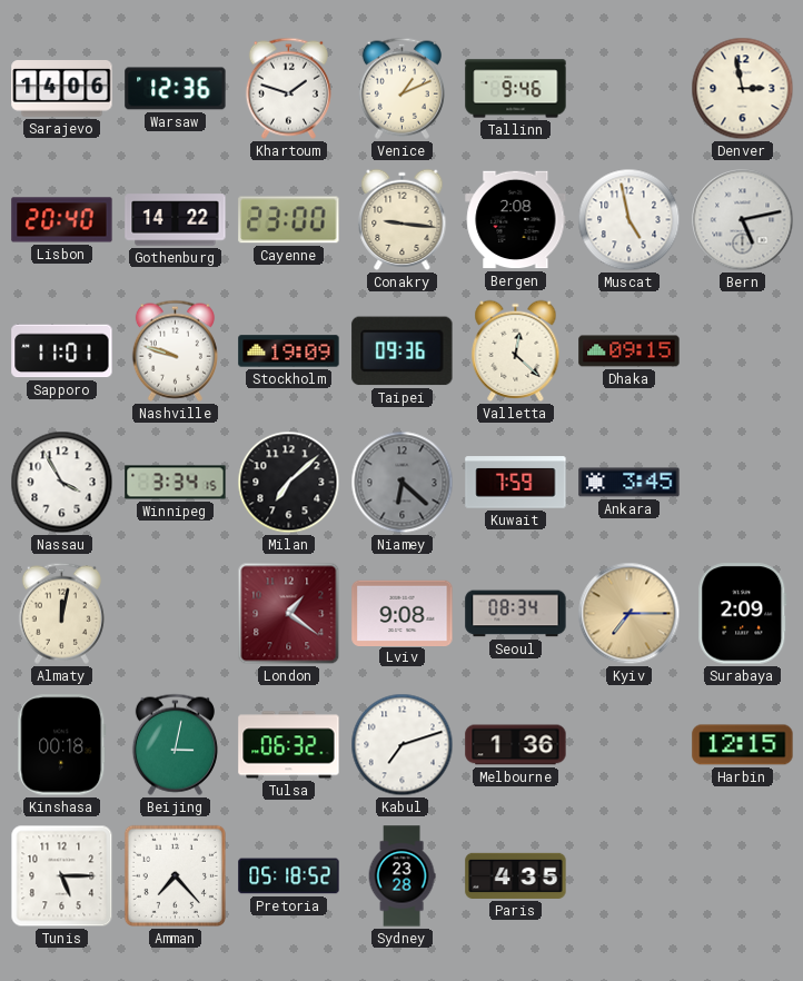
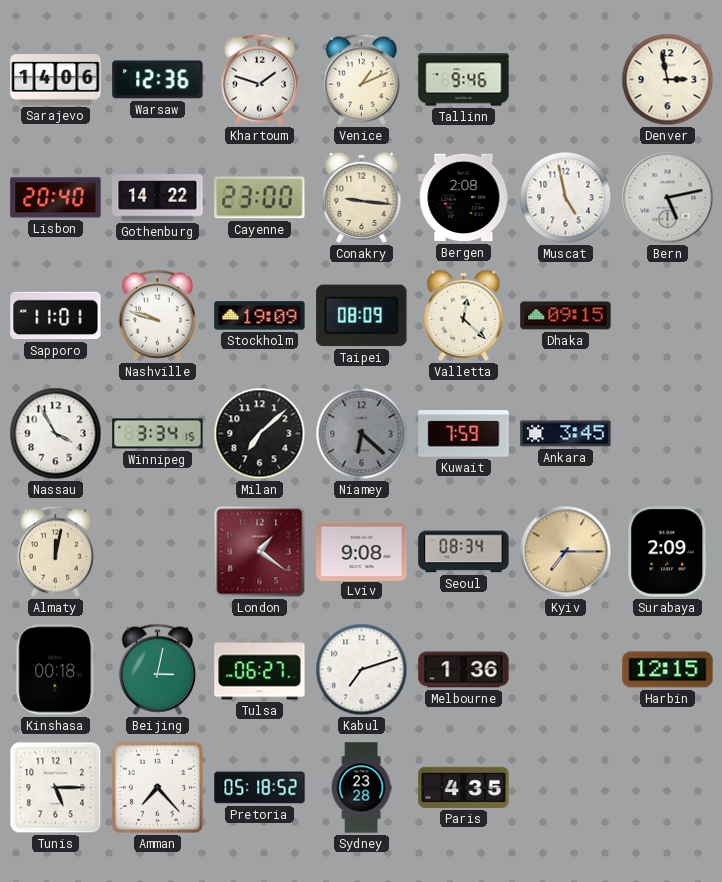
Taipei: 09:36 -> 08:09 (362, 316)
Tulsa: 06:32 -> 06:27 (260, 670)
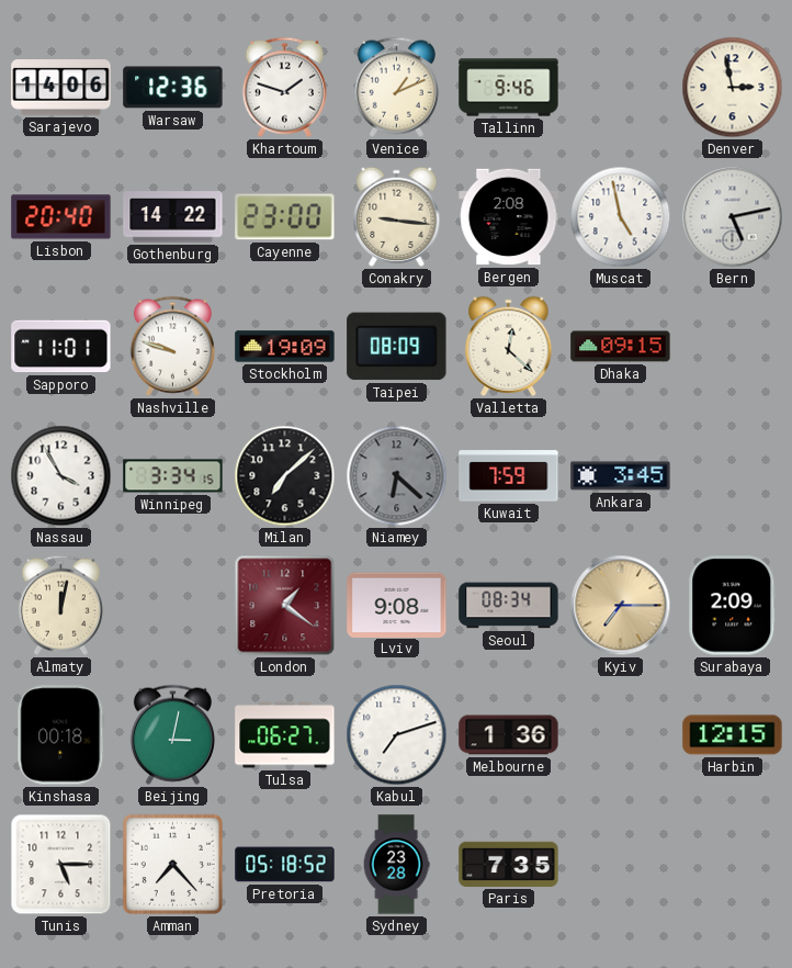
Paris: 4:35 -> 7:35 (509, 864)
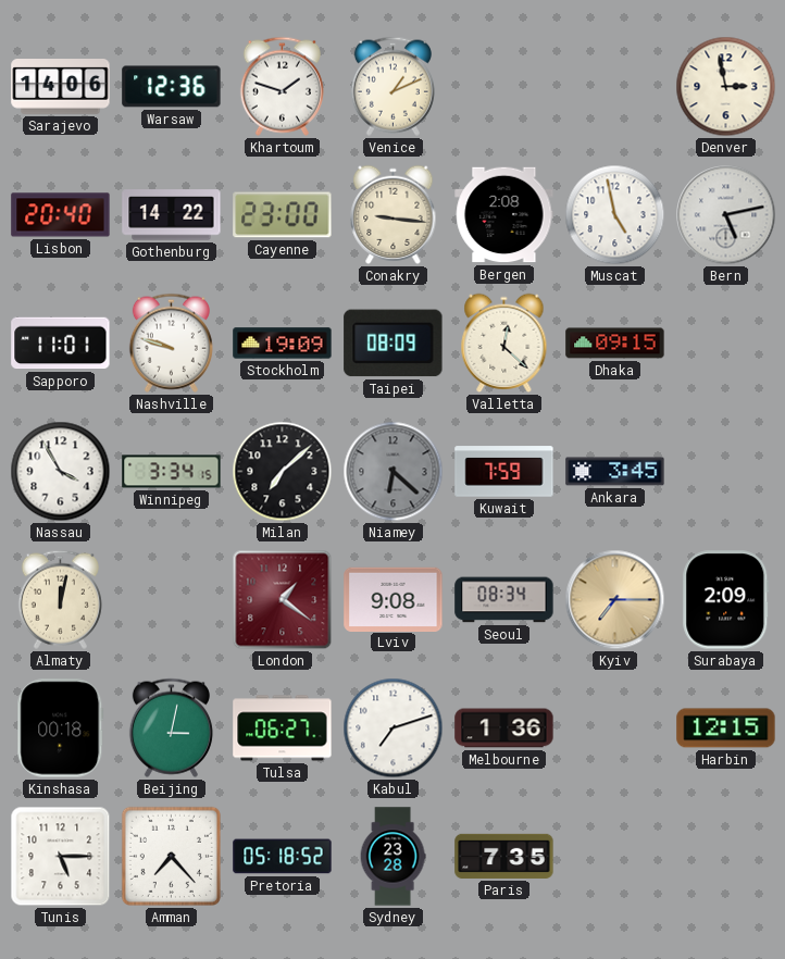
Tallinn: 9:46 -> none (509, 88)
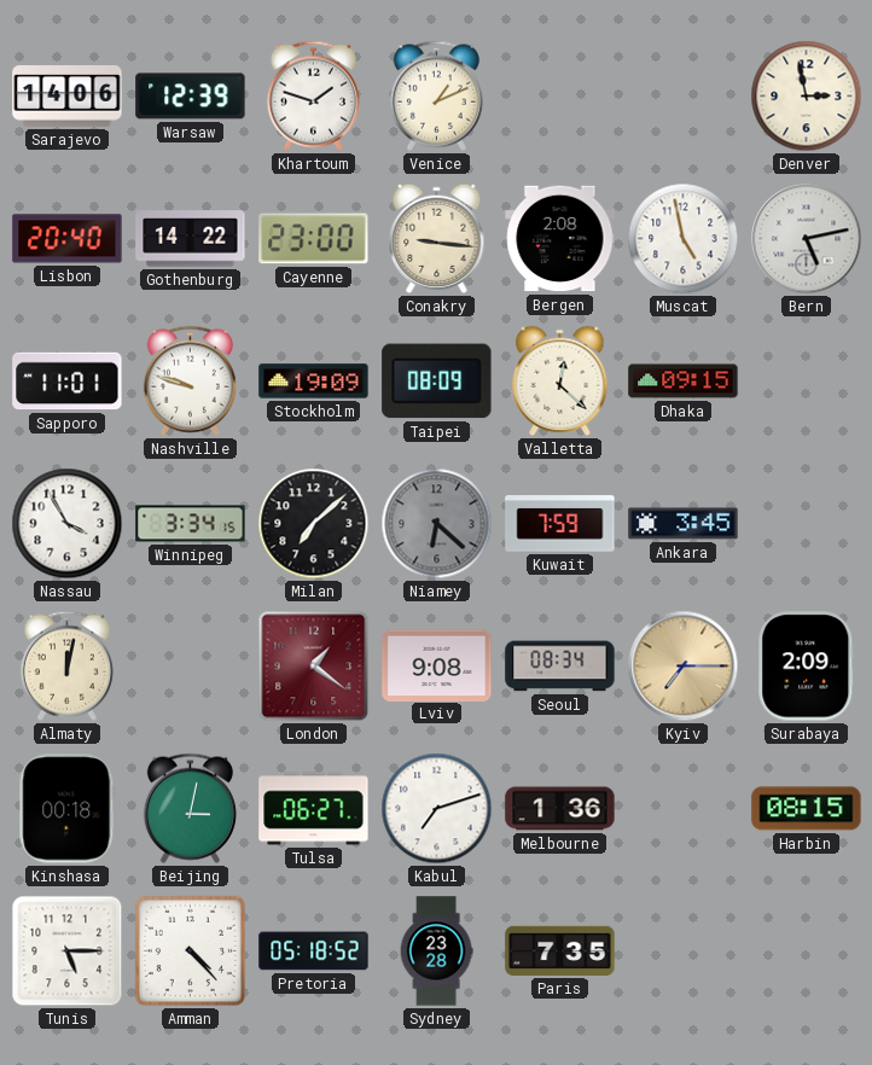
Warsaw: 12:36 -> 12:39 (191, 97)
Harbin: 12:15 -> 08:15 (807, 809)
Amman: 7:23 -> 4:23 (190, 950)
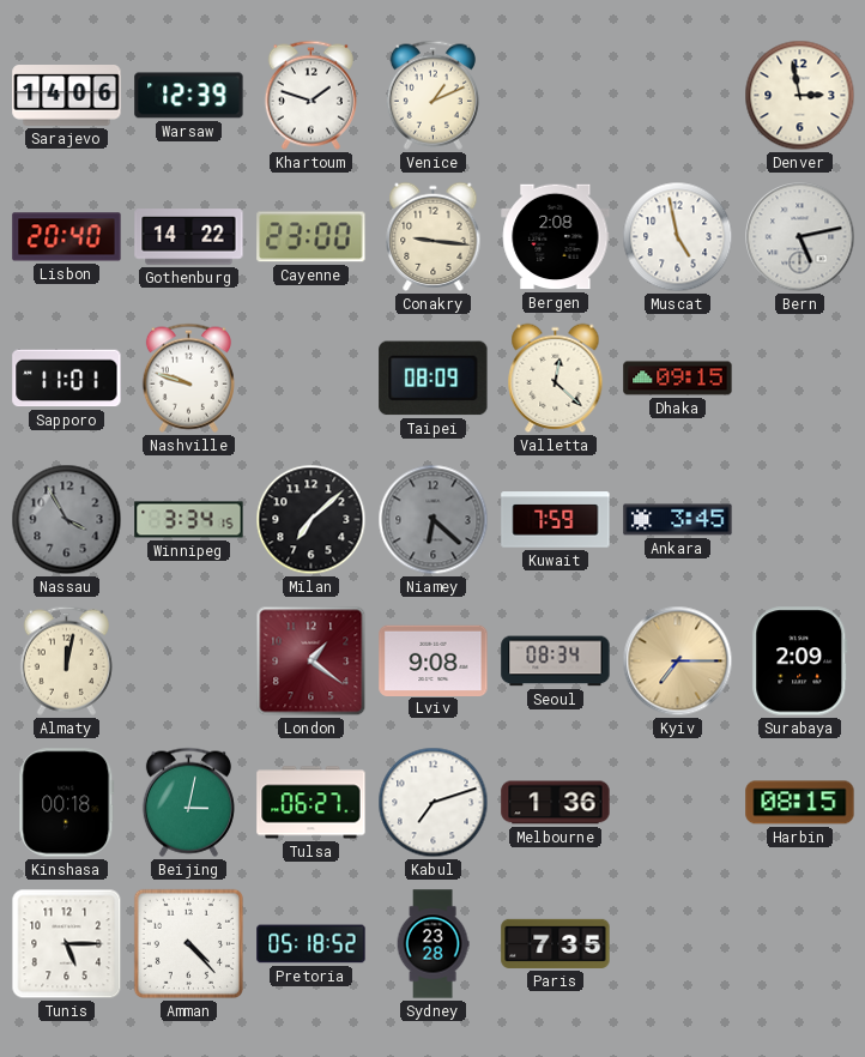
Stockholm: 19:09 -> none (314, 382)
Nassau dial: white -> grey (67, 520)
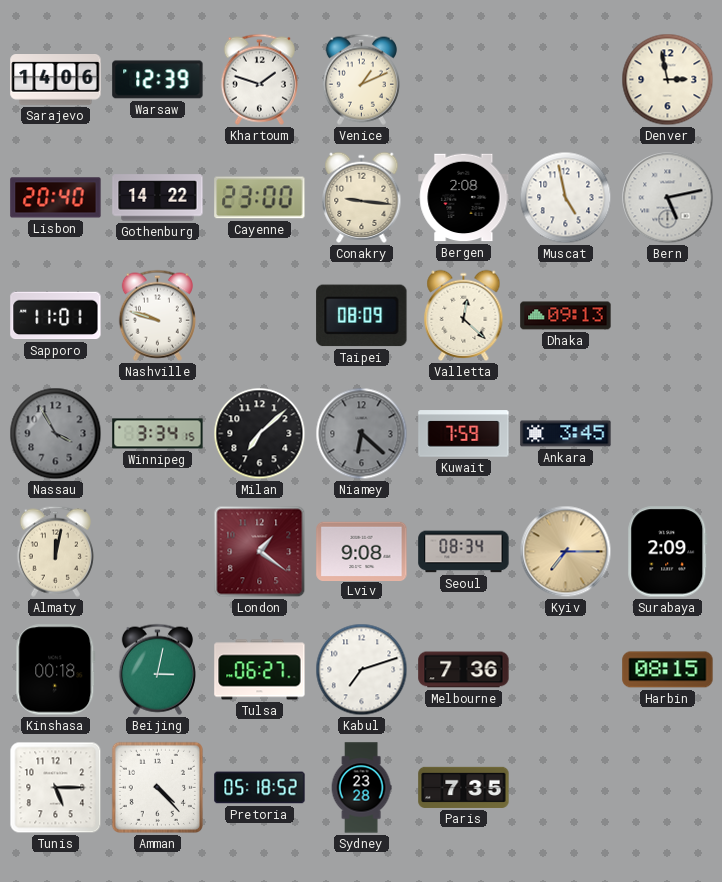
Dhaka: 09:15 -> 09:13 (566, 316)
Melbourne: 1:36 -> 7:36 (464, 670)
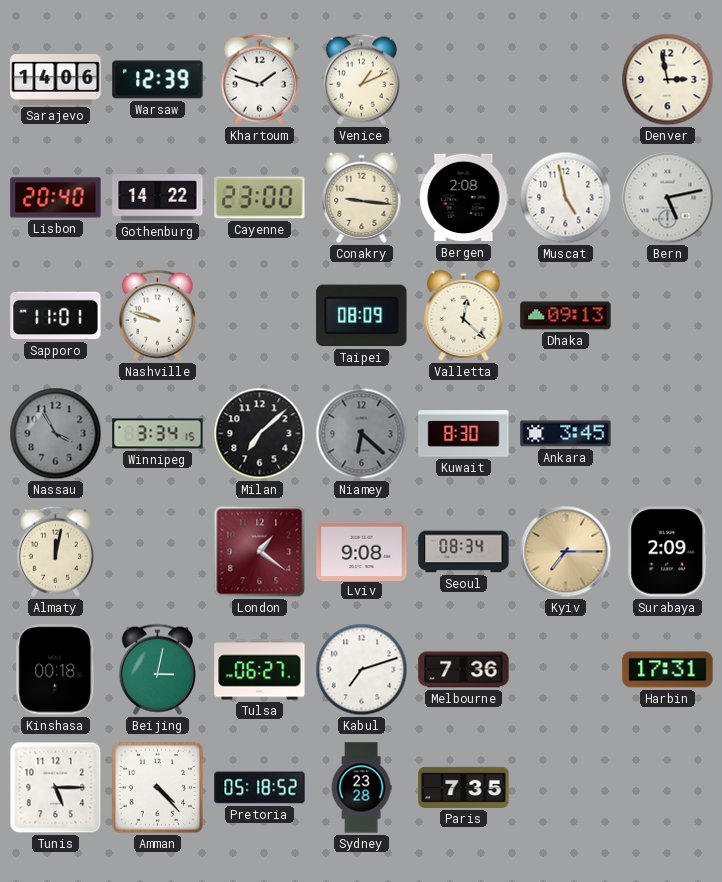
Kuwait: 7:59 -> 8:30 (464, 434)
Harbin: 08:15 -> 17:31 (668, 670)
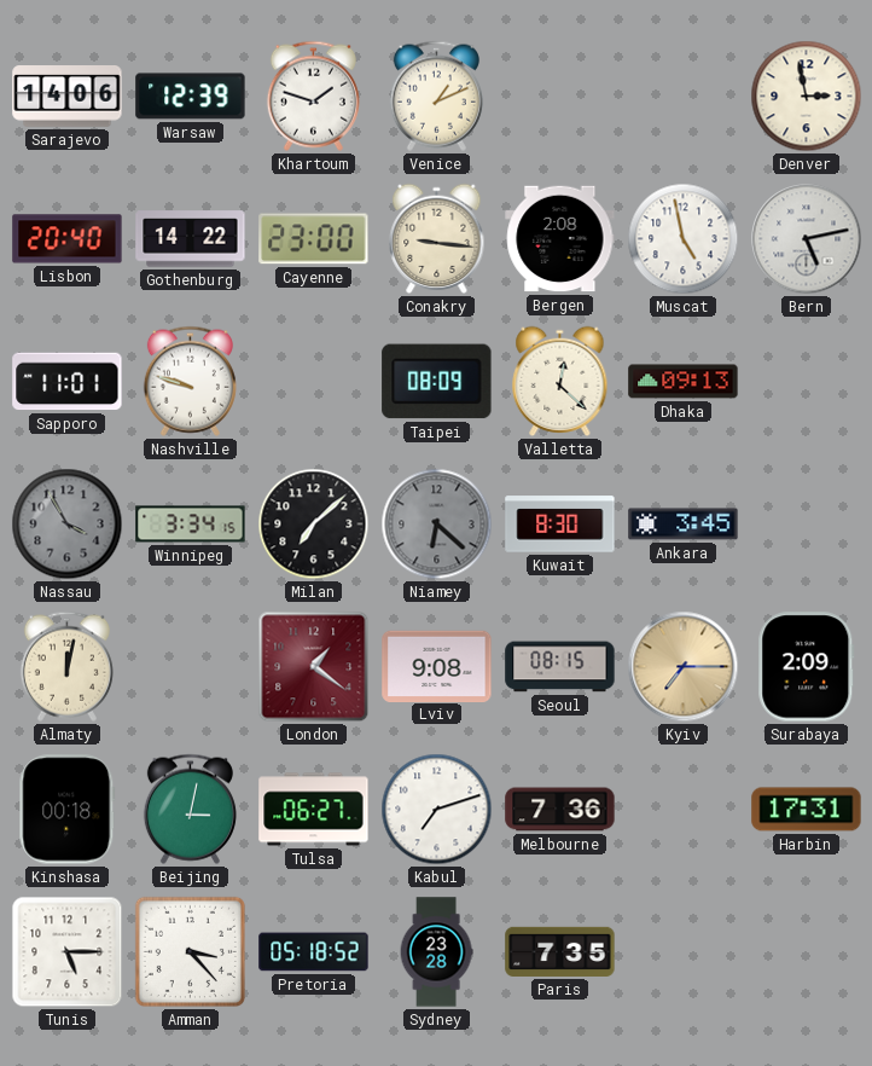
Seoul: 08:34 -> 08:15 (560, 667)
Amman: 4:23 -> 3:23 (190, 951)
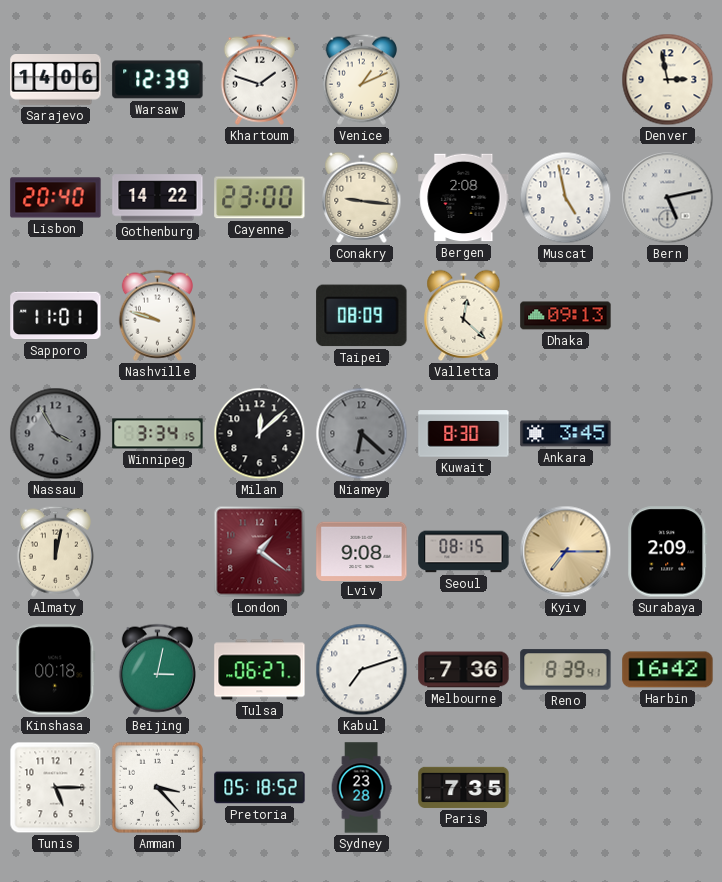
Milan: 7:08 -> 12:08 (260, 434)
Reno: none -> 8:39 (566, 670)
Harbin: 17:31 -> 16:42 (668, 670)
